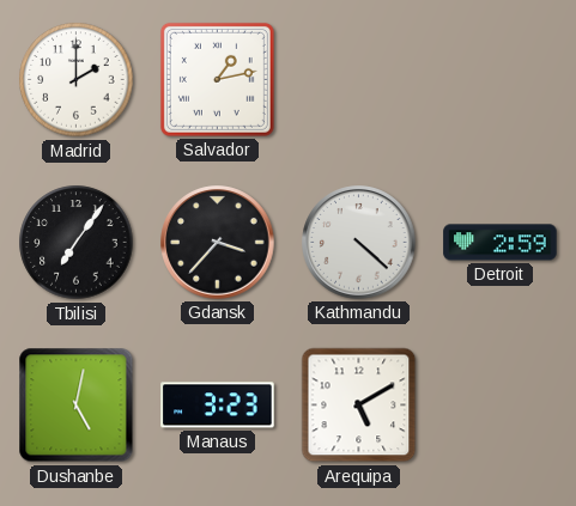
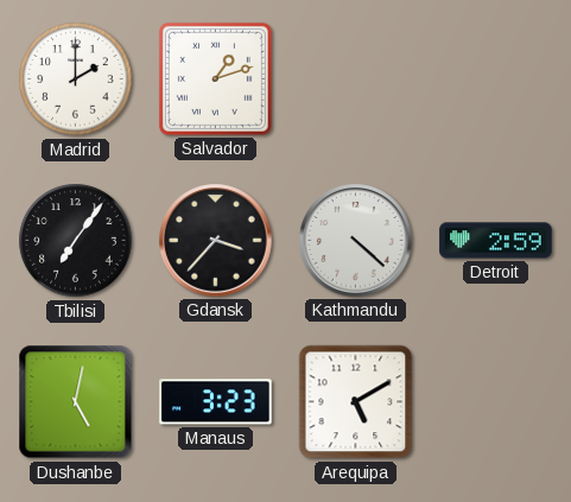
Salvador: 1:13 -> 1:12 (215, 78)
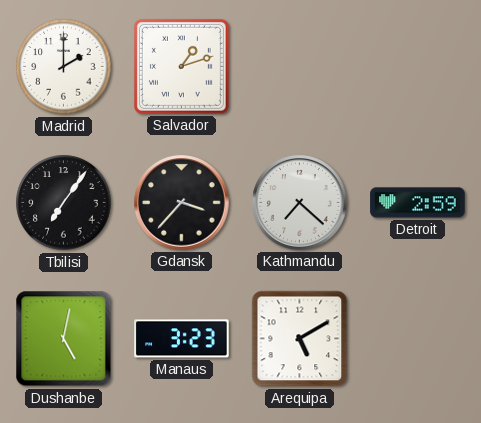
Kathmandu: 4:22 -> 7:22 (300, 203)
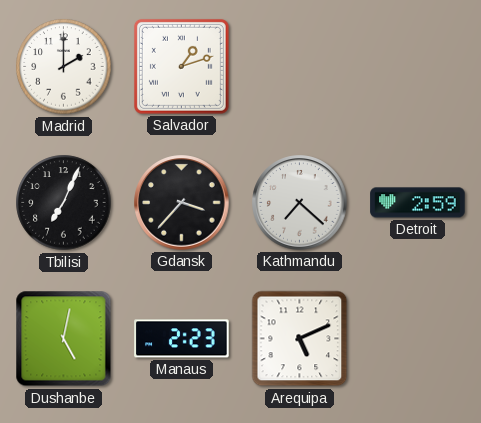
Tbilisi: 7:06 -> 7:04 (64, 203)
Manaus: 3:23 -> 2:23 (182, 339)
Arequipa: 5:10 -> 5:11 (300, 339)
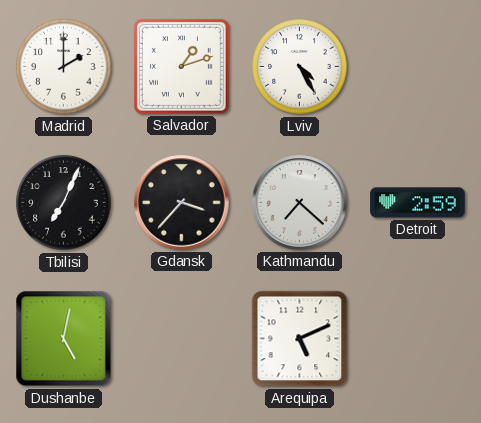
Lviv: none -> 4:25 (300, 67)
Manaus: 2:23 -> none (182, 339)
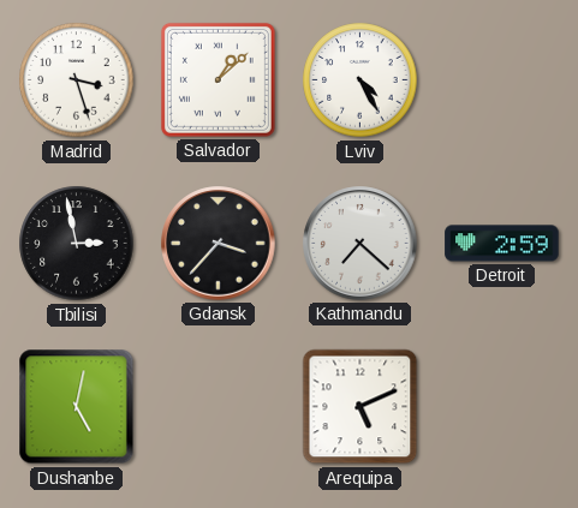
Madrid: 2:00 -> 3:27 (77, 80)
Salvador: 1:12 -> 1:08 (218, 79)
Tbilisi: 7:04 -> 2:58 (77, 244)
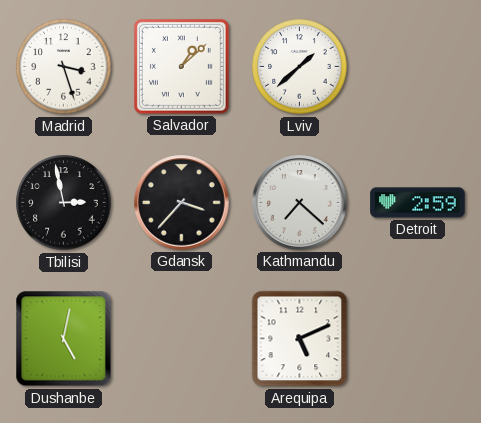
Lviv: 4:25 -> 1:38 (300, 67)
